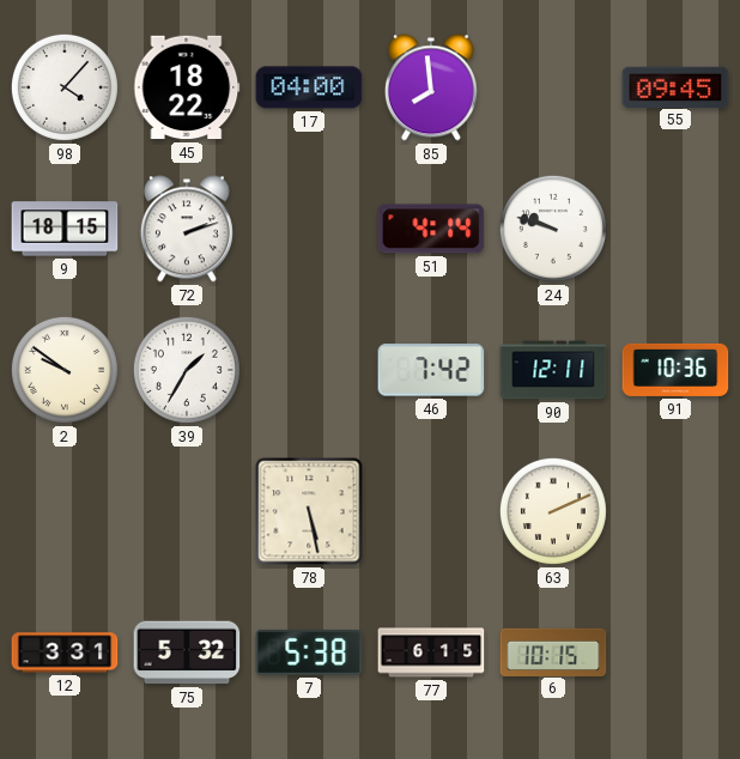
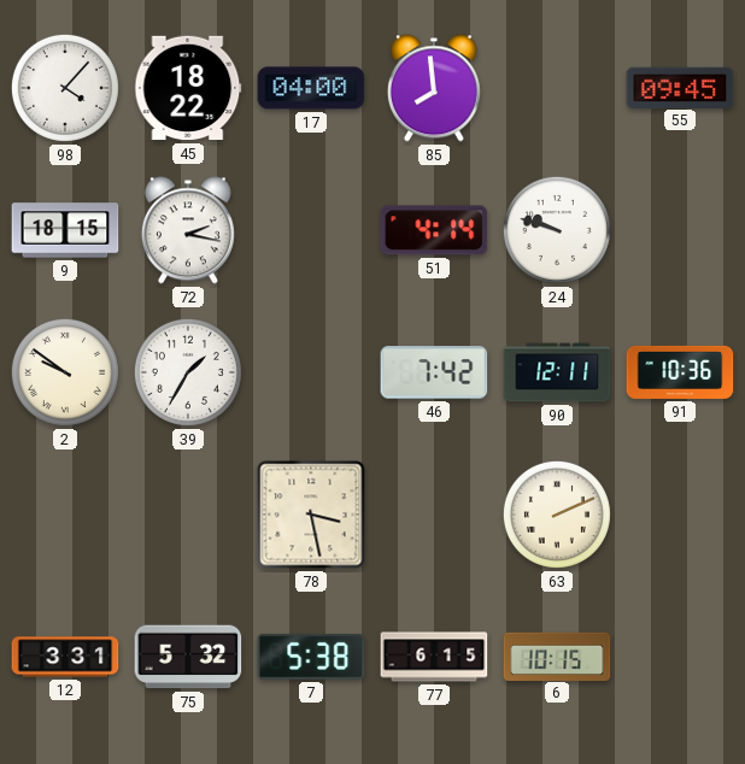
72: 2:12 -> 2:17 (188, 230)
78: 5:28 -> 3:28 (311, 515)
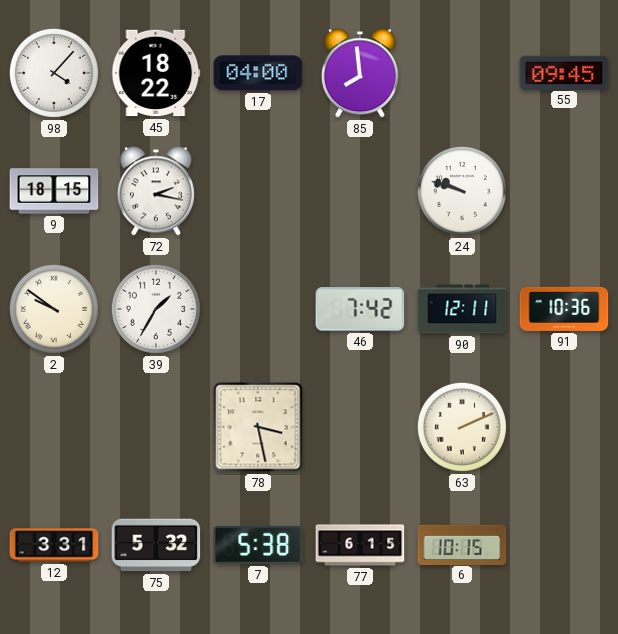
51: 4:14 -> none (434, 230)
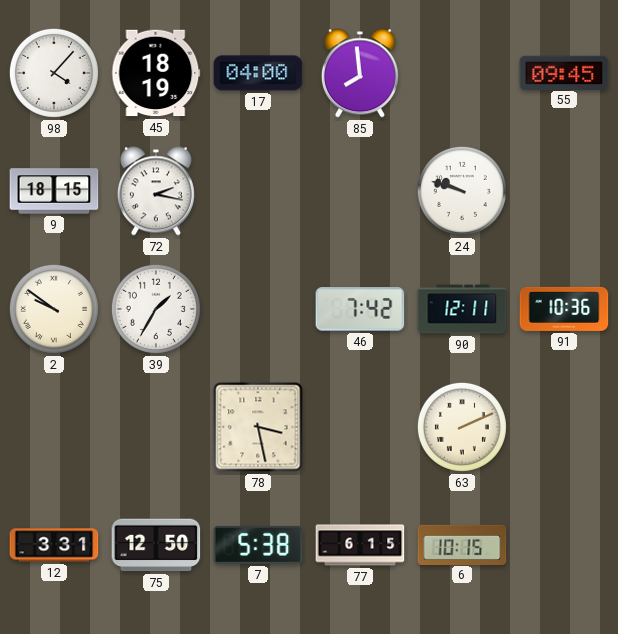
45: 18:22 -> 18:19 (156, 73)
75: 5:32 -> 12:50 (156, 545)
